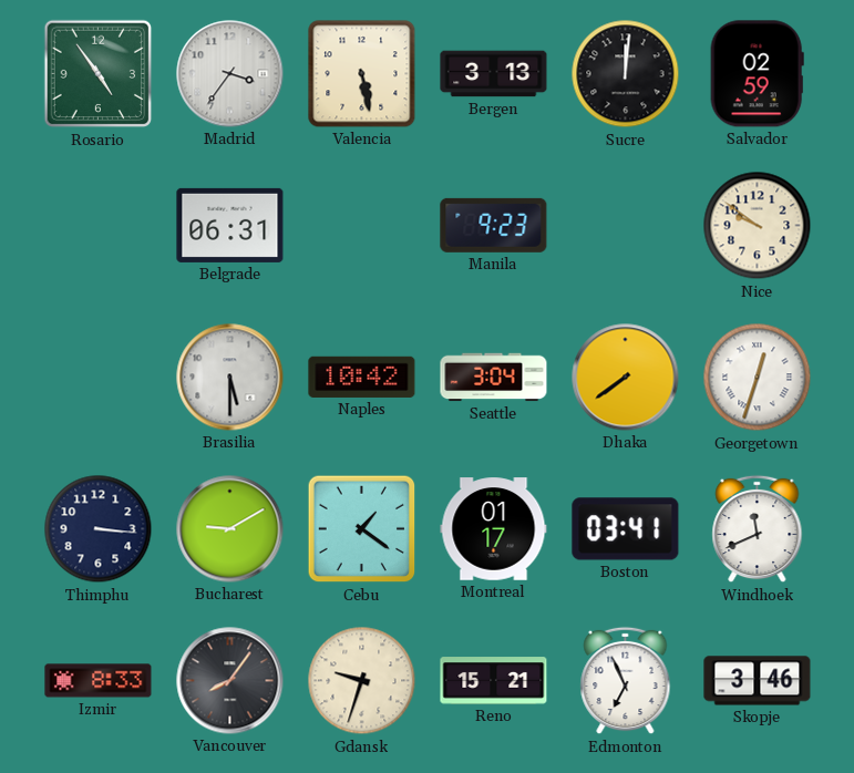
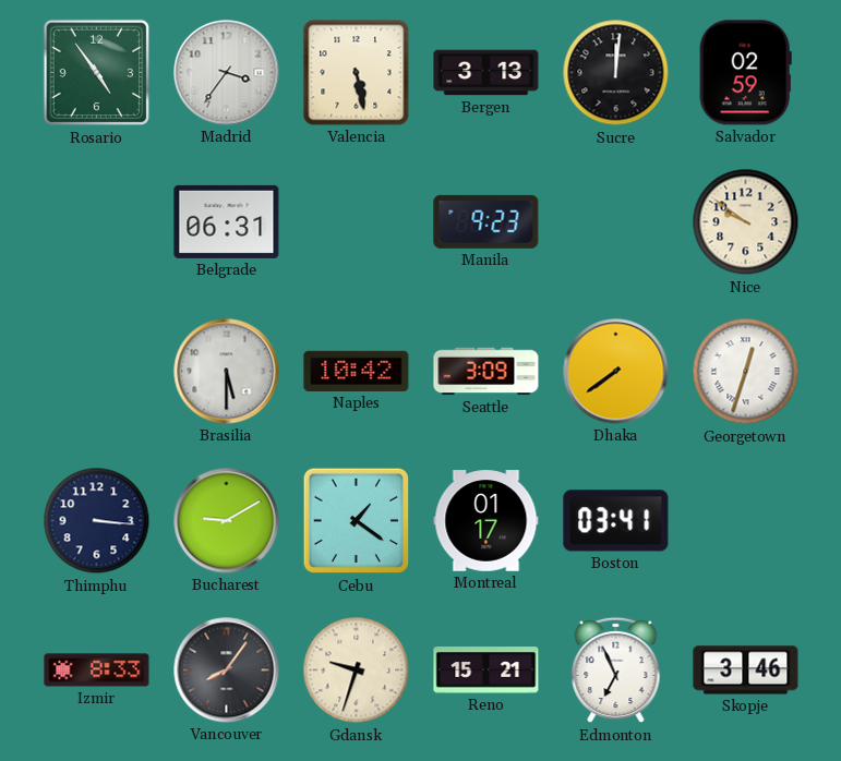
Seattle: 3:04 -> 3:09 (486, 372)
Windhoek: 11:41 -> none (758, 529)
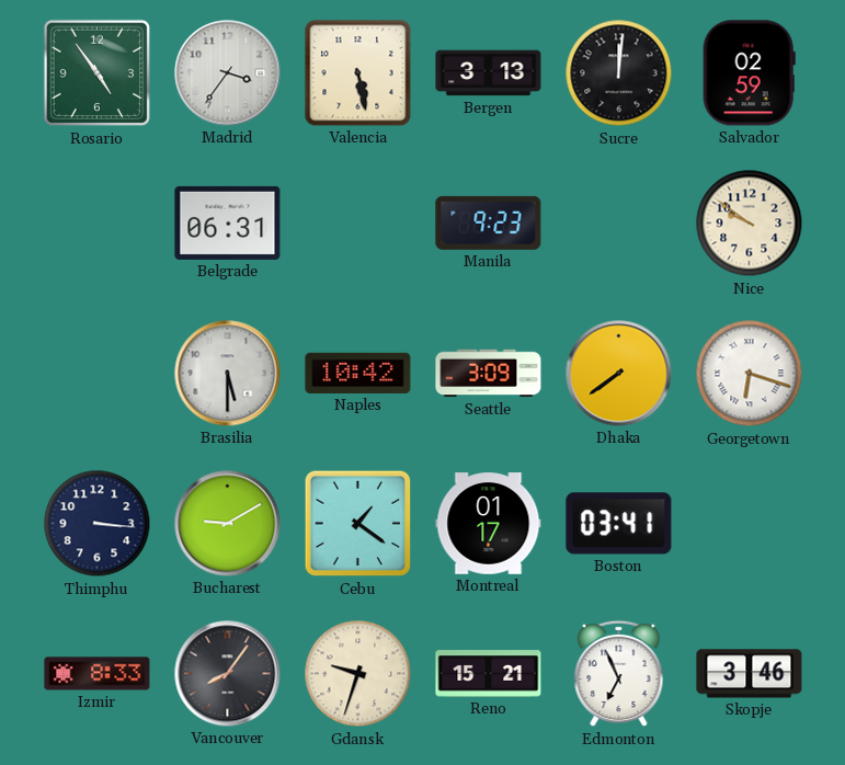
Georgetown: 12:33 -> 6:18 (750, 374)
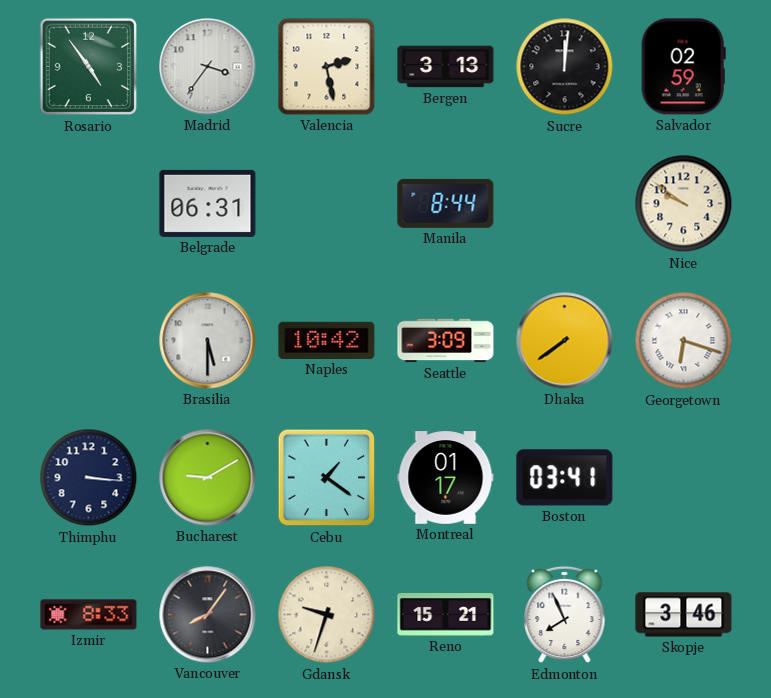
Valencia: 5:28 -> 2:28 (327, 67)
Manila: 9:23 -> 8:44 (446, 203)
Edmonton: 6:56 -> 7:56 (565, 615)
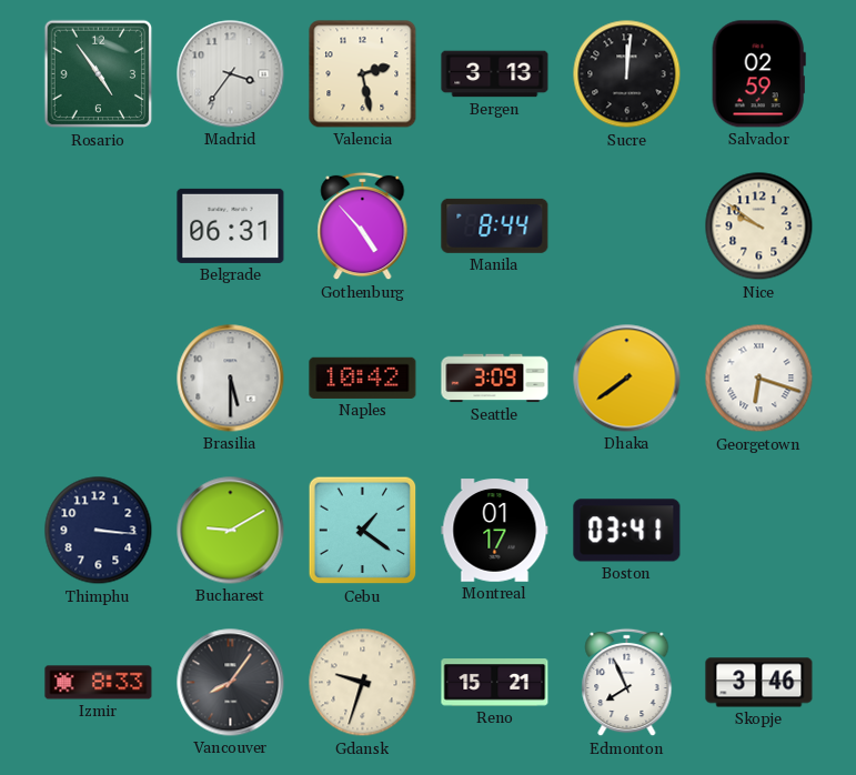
Gothenburg: none -> 4:53 (363, 227)
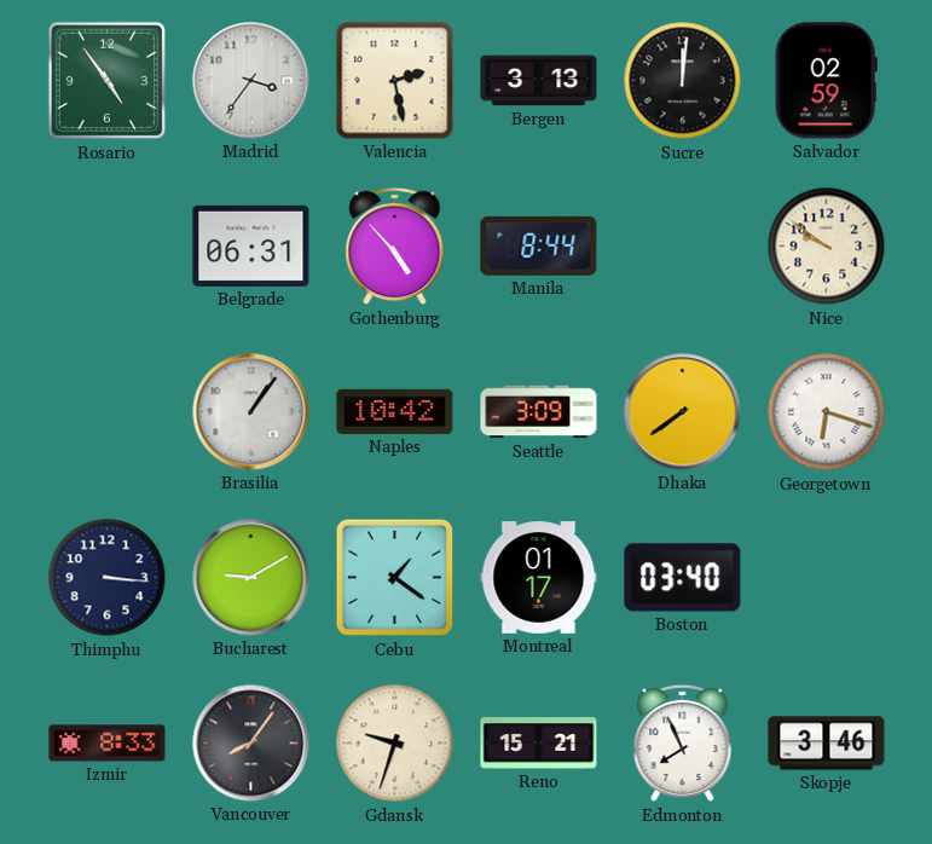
Brasilia: 5:30 -> 1:06 (251, 412)
Boston: 03:41 -> 03:40 (683, 578)
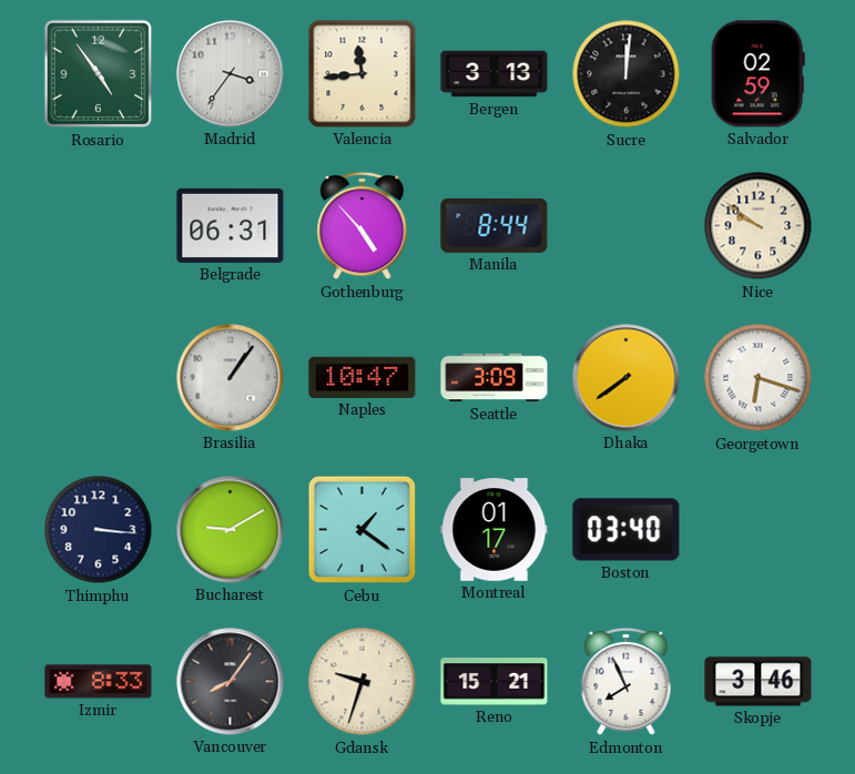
Valencia: 2:28 -> 11:44 (363, 74)
Naples: 10:42 -> 10:47 (363, 377)
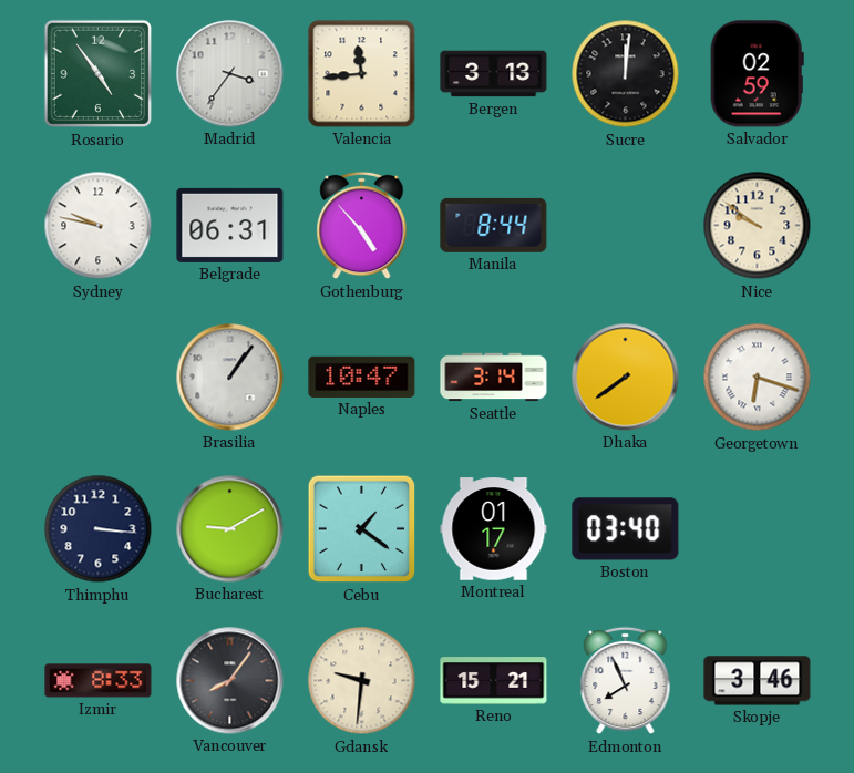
Sydney: none -> 9:47 (99, 226)
Seattle: 3:09 -> 3:14 (494, 378)
Gdansk: 9:33 -> 9:31 (362, 681)
